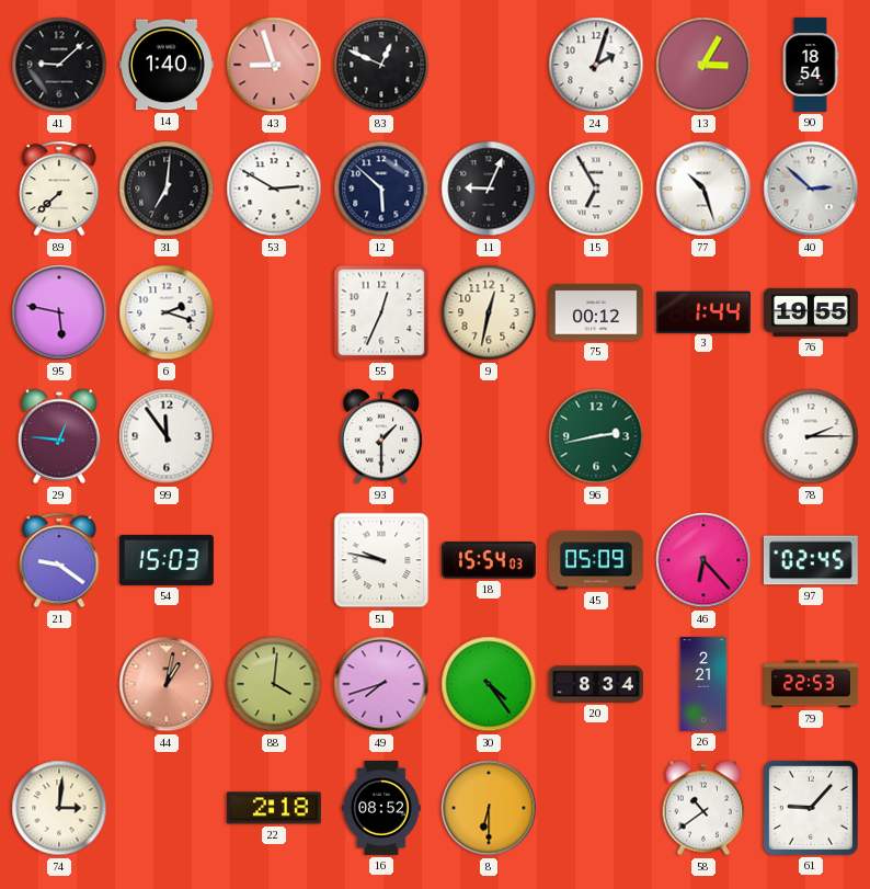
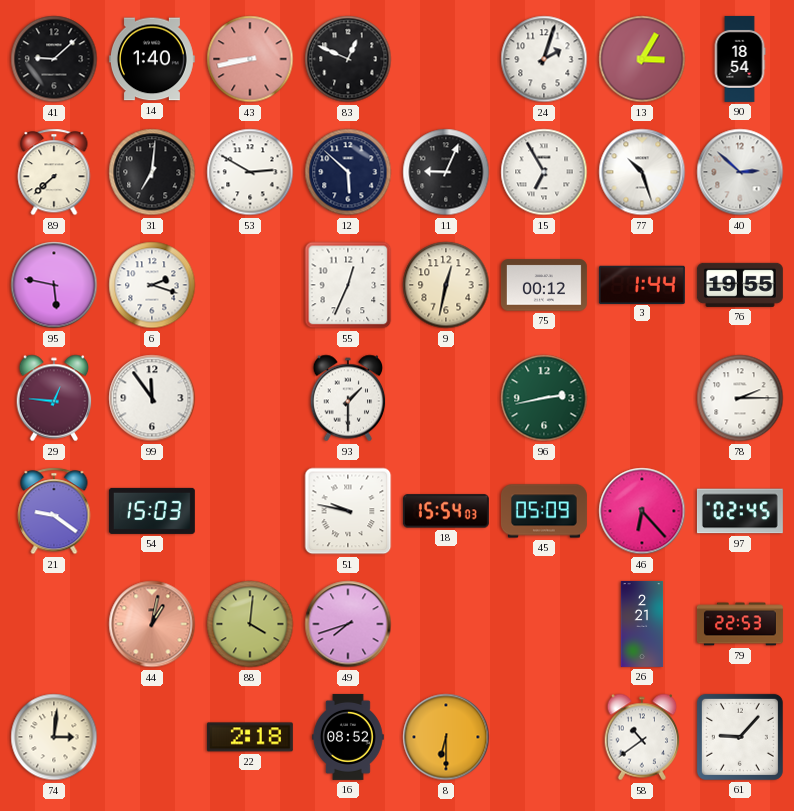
43: 8:57 -> 8:43 (250, 59)
30: 4:24 -> none (489, 684)
20: 8:34 -> none (596, 684)
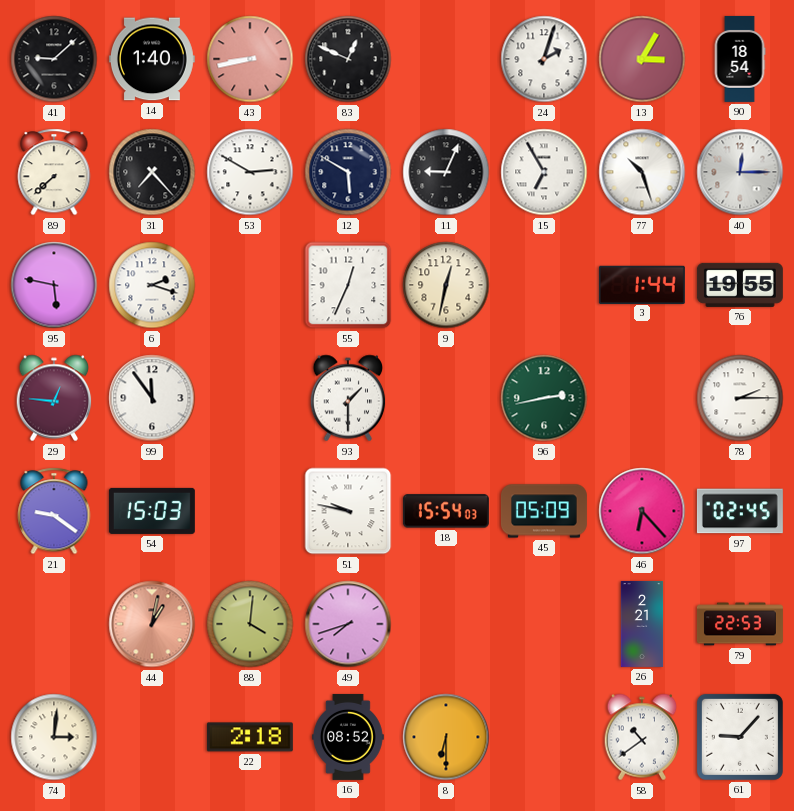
31: 7:01 -> 7:23 (152, 172)
12: 5:52 -> 5:50 (348, 172)
40: 2:52 -> 12:15 (740, 172)
75: 00:12 -> none (544, 285)
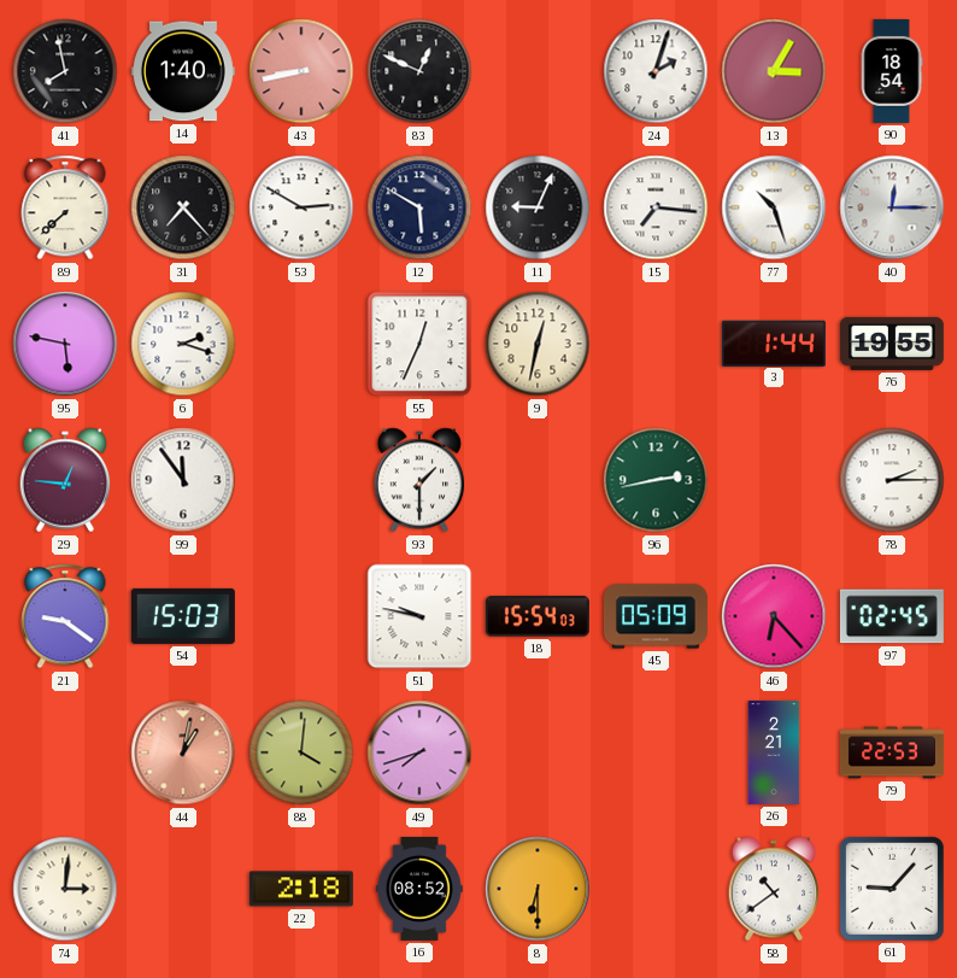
41: 9:08 -> 7:58 (65, 71)
15: 6:55 -> 7:16 (656, 207)
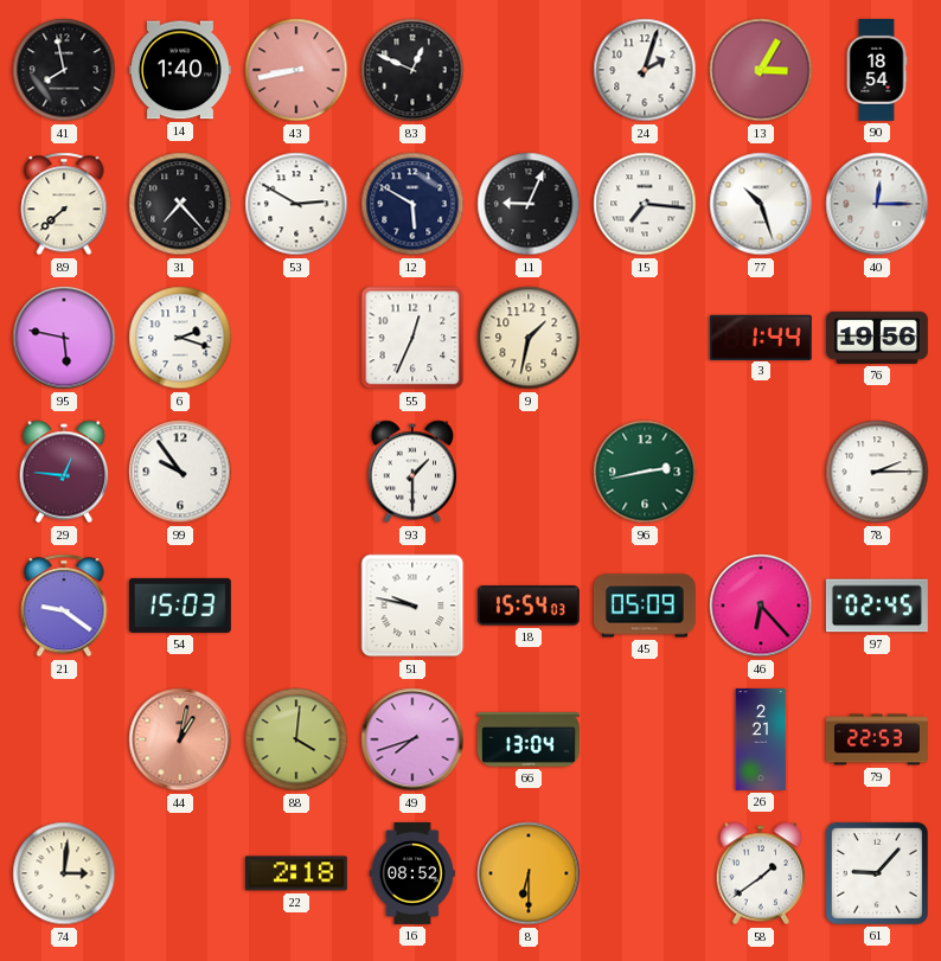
9: 12:32 -> 1:32 (529, 338)
76: 19:55 -> 19:56 (877, 338)
99: 11:54 -> 9:54 (180, 472)
66: none -> 13:04 (529, 741)
58: 10:39 -> 1:39 (761, 873)
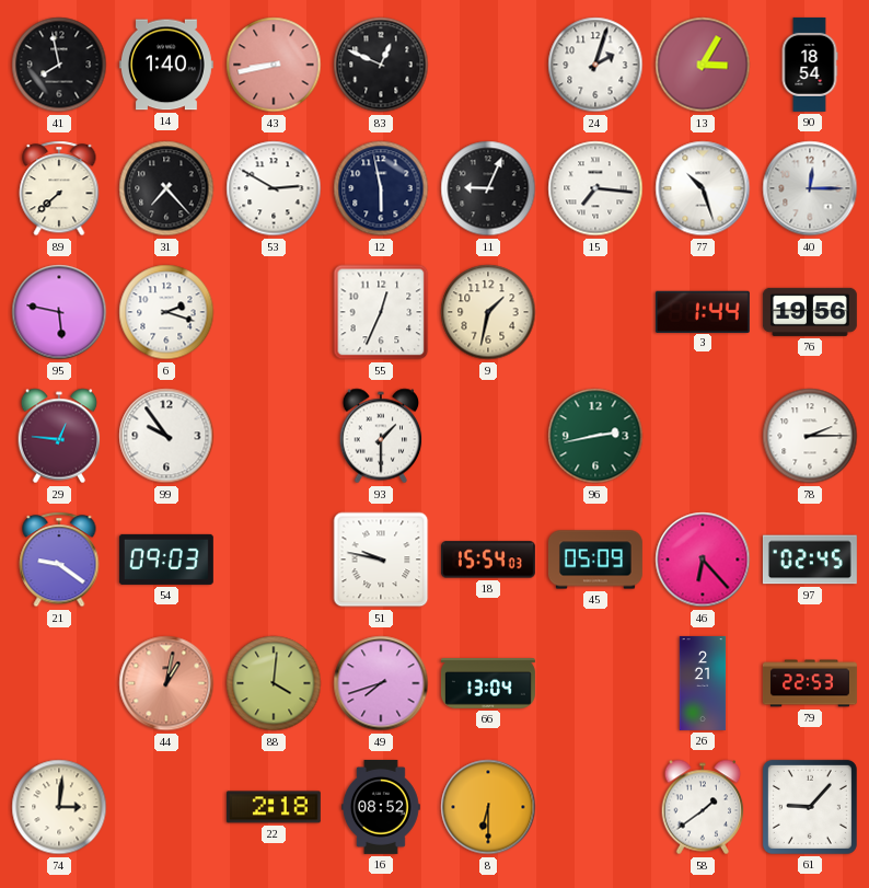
12: 5:50 -> 5:58 (381, 188)
54: 15:03 -> 09:03 (166, 560)
